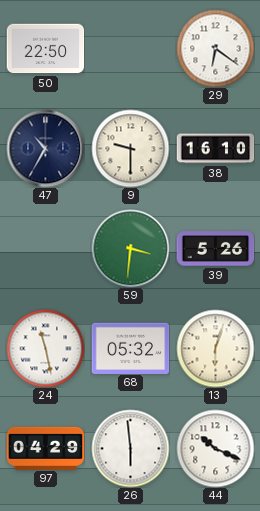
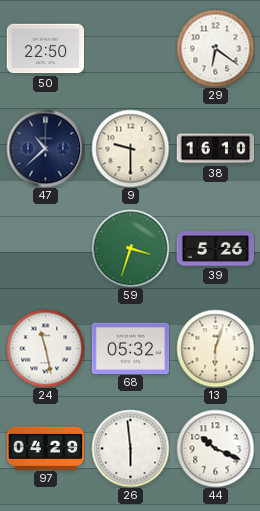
47: 10:35 -> 10:38 (45, 148)
59: 3:31 -> 3:33 (130, 248)
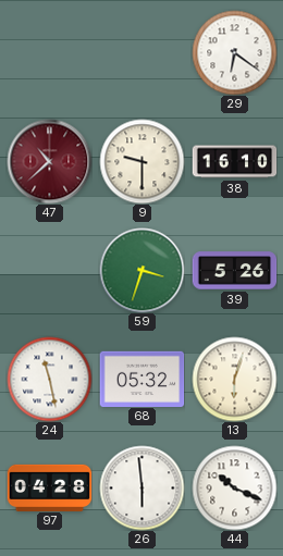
50: 22:50 -> none (45, 49)
47 dial: navy -> burgundy (49, 161)
97: 04:29 -> 04:28 (49, 487)
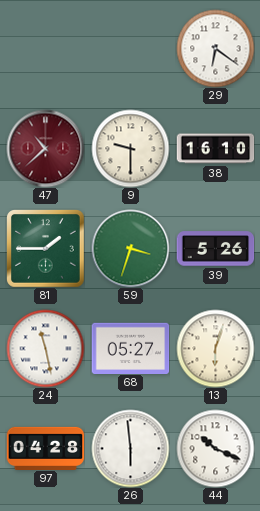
81: none -> 1:45 (46, 249)
68: 05:32 -> 05:27 (130, 348)
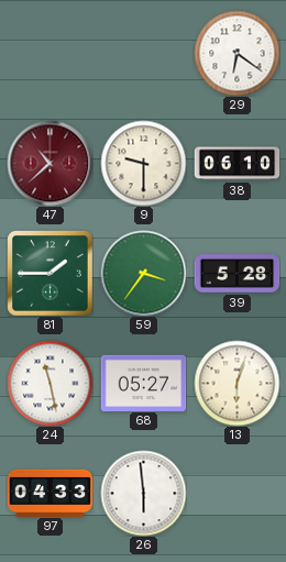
38: 16:10 -> 06:10 (237, 164)
59: 3:33 -> 3:36 (143, 273)
39: 5:26 -> 5:28 (237, 274)
97: 04:28 -> 04:33 (50, 493)
44: 10:19 -> none (215, 448)
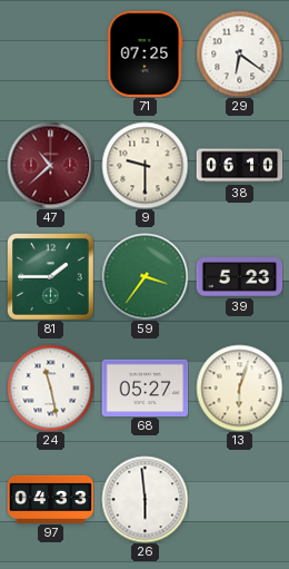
71: none -> 07:25 (144, 53)
39: 5:28 -> 5:23 (239, 277)
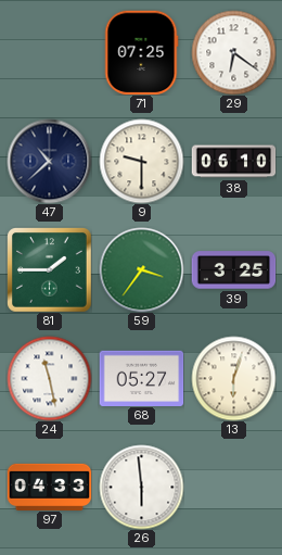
47 dial: burgundy -> navy (49, 161)
39: 5:23 -> 3:25 (233, 270)
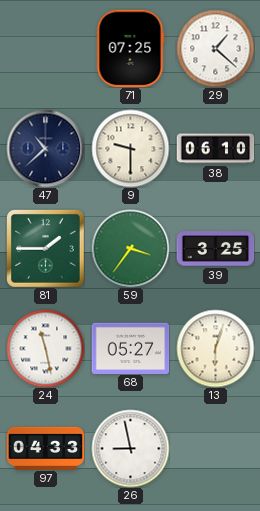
29: 6:21 -> 1:22 (215, 48)
26: 5:59 -> 8:58 (130, 448)
